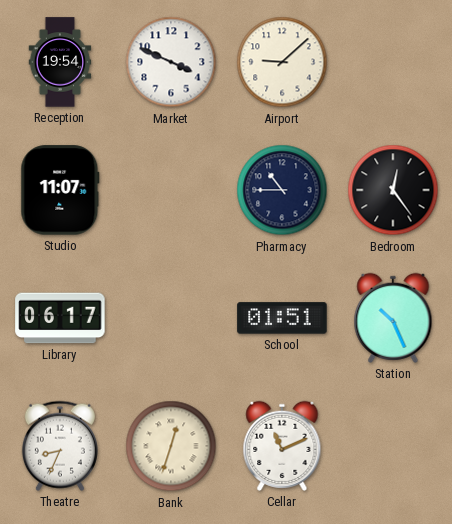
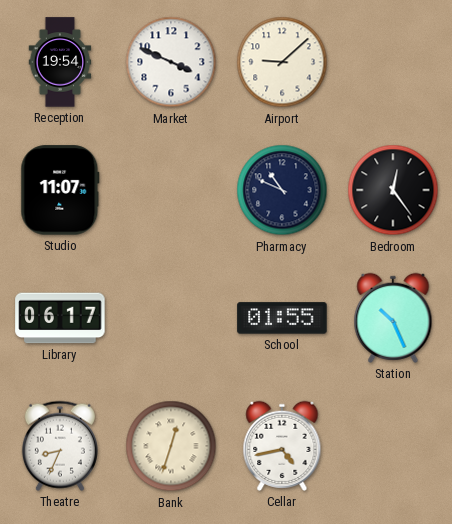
Pharmacy: 10:45 -> 10:49 (282, 190)
School: 01:51 -> 01:55 (282, 318)
Cellar: 11:11 -> 4:43 (282, 446)
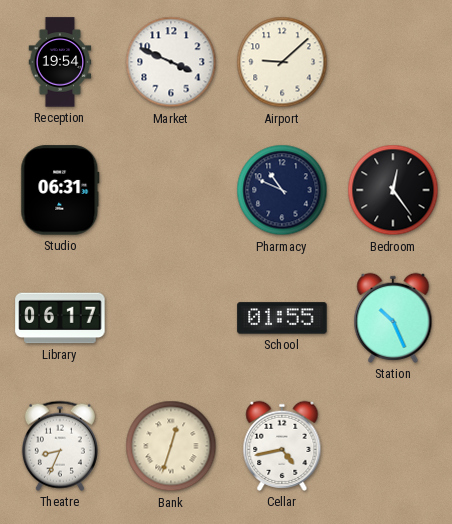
Studio: 11:07 -> 06:31 (60, 190)
